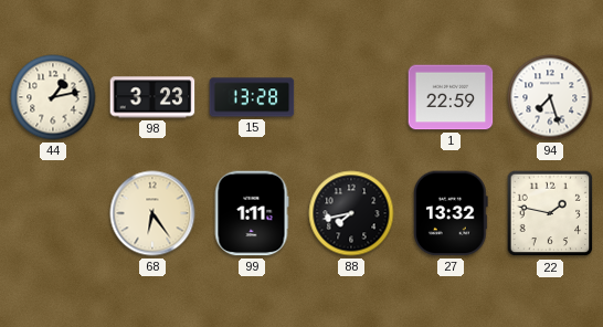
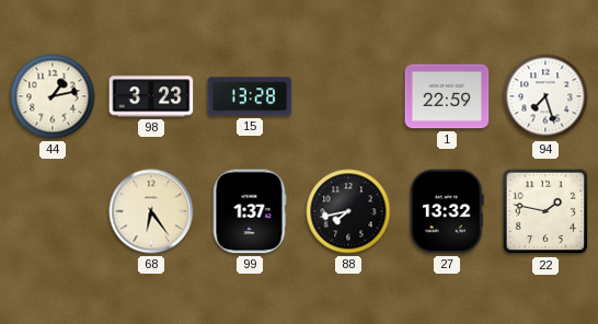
99: 1:11 -> 1:37 (250, 211)
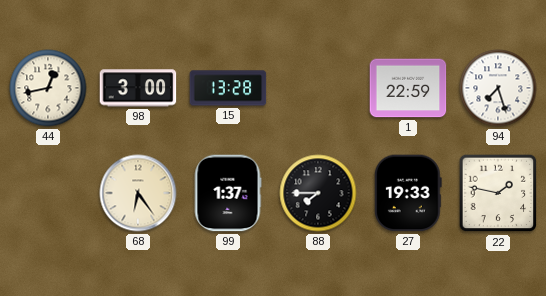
44: 1:13 -> 12:43 (48, 88)
98: 3:23 -> 3:00 (138, 88)
88: 7:43 -> 7:45 (318, 193)
27: 13:32 -> 19:33 (408, 193)
